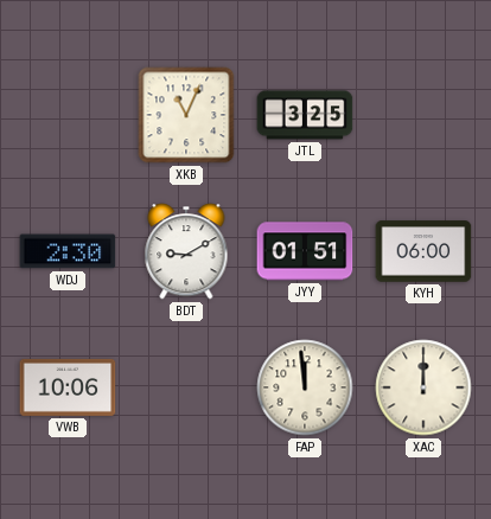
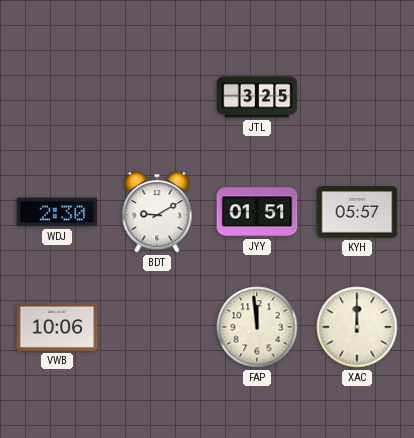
XKB: 11:04 -> none (186, 115)
KYH: 06:00 -> 05:57 (357, 212)
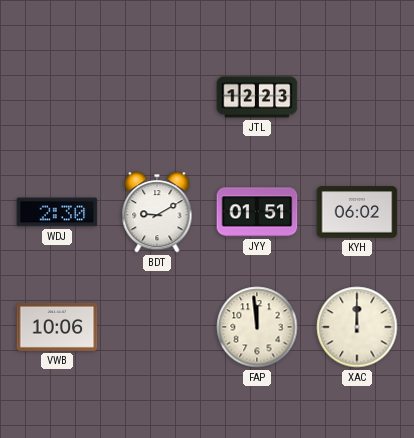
JTL: 3:25 -> 12:23 (257, 97)
KYH: 05:57 -> 06:02 (357, 212)
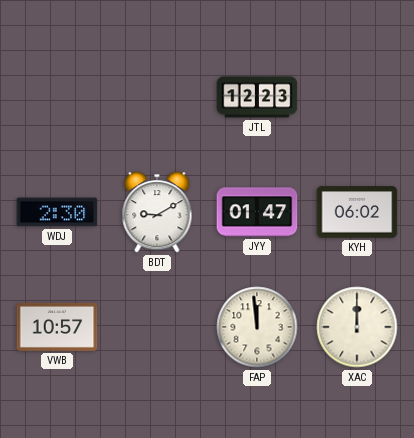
JYY: 01:51 -> 01:47 (257, 212)
VWB: 10:06 -> 10:57 (57, 327)
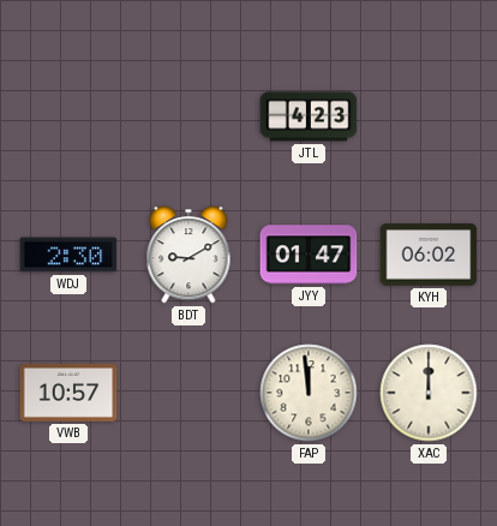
JTL: 12:23 -> 4:23 (309, 116)
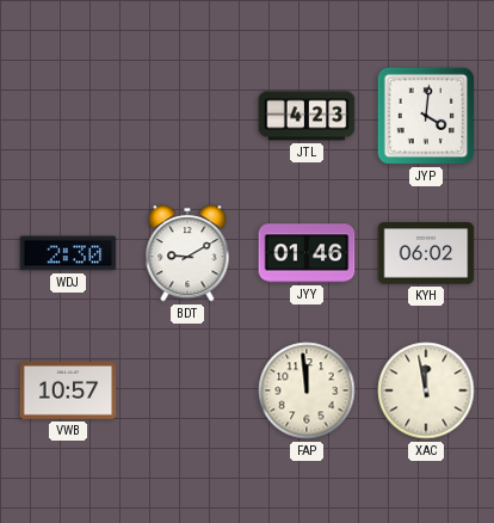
JYP: none -> 4:01 (426, 116)
JYY: 01:47 -> 01:46 (307, 253)
XAC: 12:00 -> 11:58 (426, 390)
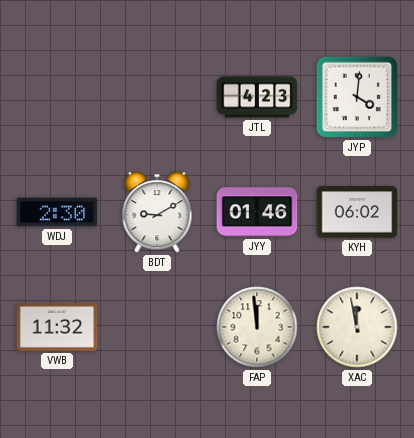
VWB: 10:57 -> 11:32 (57, 327)
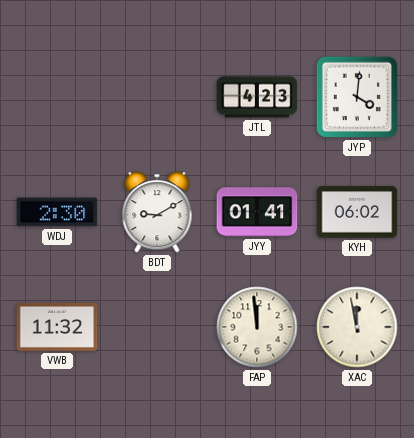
JYY: 01:46 -> 01:41 (257, 212)
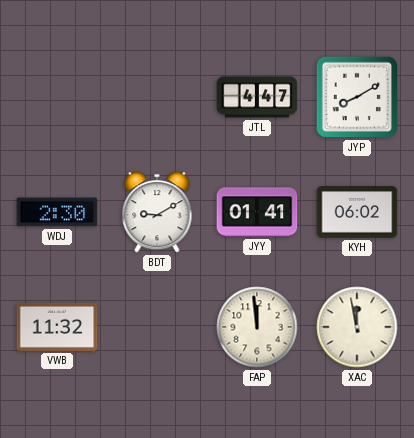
JTL: 4:23 -> 4:47 (257, 97)
JYP: 4:01 -> 8:10 (357, 97)
